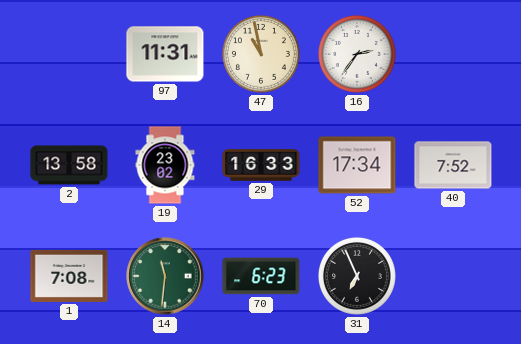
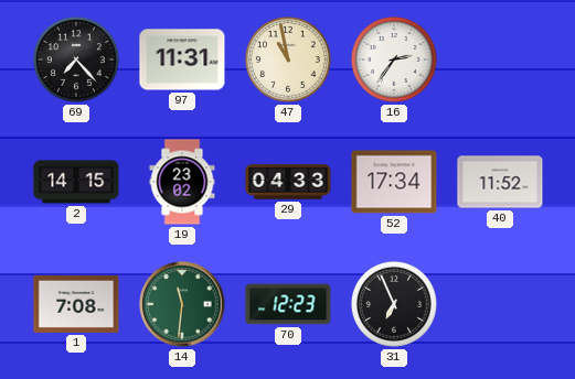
69: none -> 7:23 (76, 59)
2: 13:58 -> 14:15 (76, 182)
29: 16:33 -> 04:33 (288, 182)
40: 7:52 -> 11:52 (500, 182)
70: 6:23 -> 12:23 (288, 304)
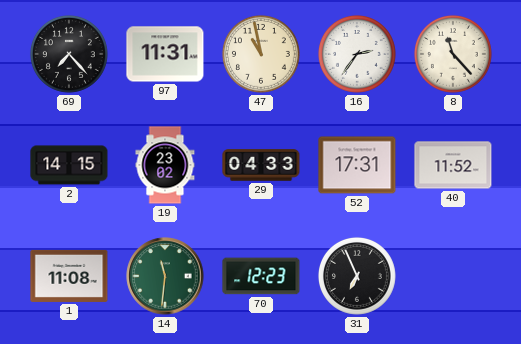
8: none -> 11:23 (453, 54)
52: 17:34 -> 17:31 (357, 165)
1: 7:08 -> 11:08 (69, 276)
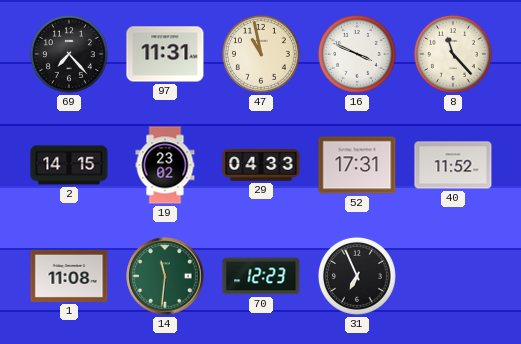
16: 2:36 -> 3:49 (357, 54)
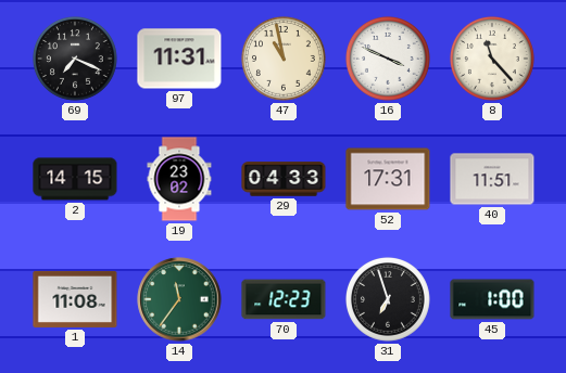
69: 7:23 -> 7:19 (75, 59)
40: 11:52 -> 11:51 (492, 179)
14: 11:31 -> 11:36 (179, 299)
31: 6:56 -> 6:57 (388, 299)
45: none -> 1:00 (492, 299)
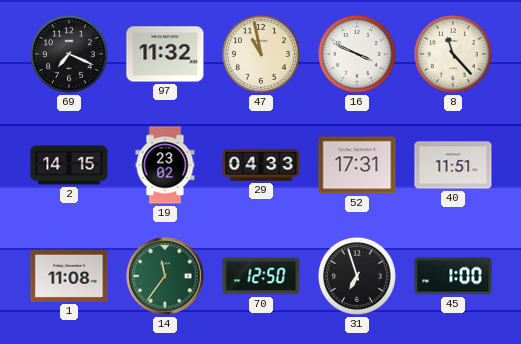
97: 11:31 -> 11:32 (165, 54)
70: 12:23 -> 12:50 (261, 276)
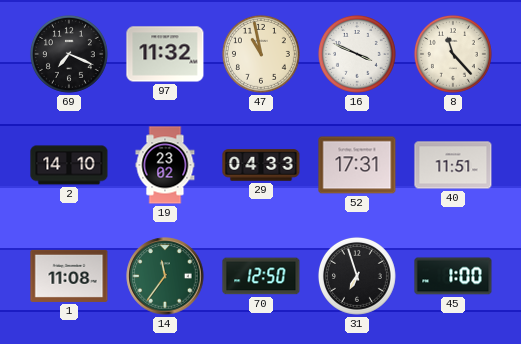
2: 14:15 -> 14:10 (69, 165)
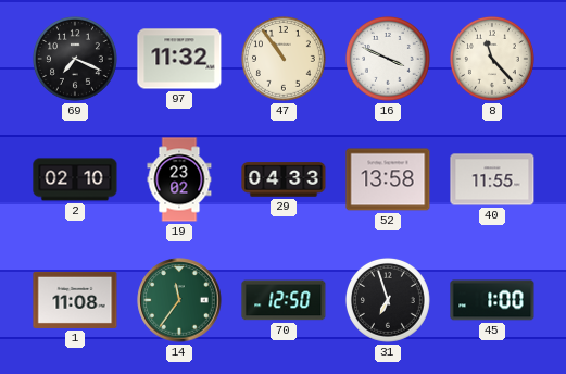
47: 10:58 -> 10:54 (284, 59)
2: 14:10 -> 02:10 (75, 179)
52: 17:31 -> 13:58 (388, 179)
40: 11:51 -> 11:55 (492, 179)
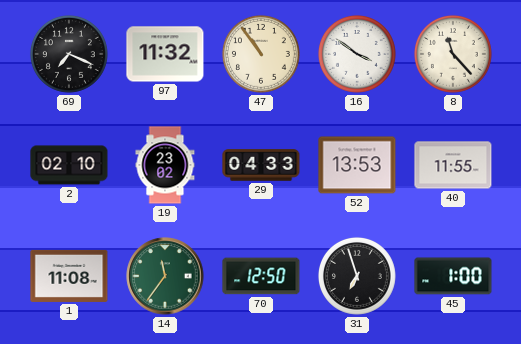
16: 3:49 -> 3:51 (357, 54)
52: 13:58 -> 13:53 (357, 165)
